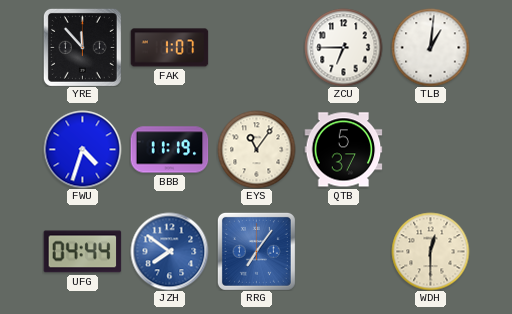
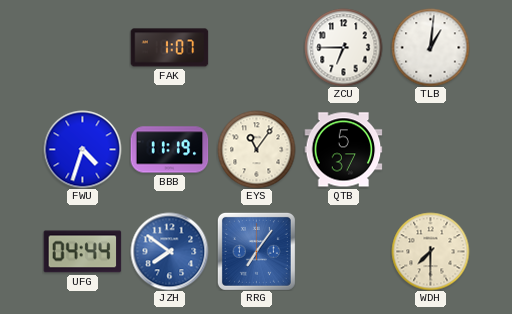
YRE: 11:53 -> none (82, 47)
WDH: 12:30 -> 7:30 (430, 251)
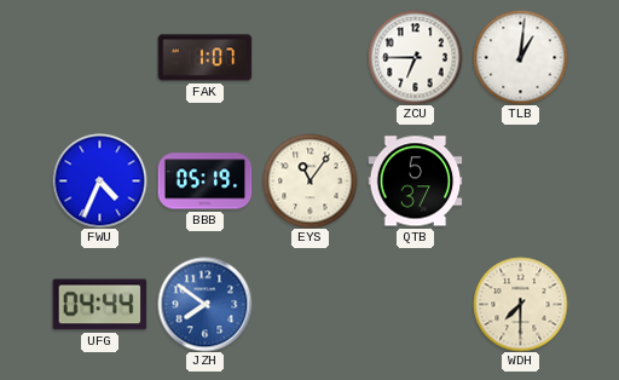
FWU: 4:33 -> 4:34 (99, 180)
BBB: 11:19 -> 05:19 (204, 182)
RRG: 7:06 -> none (256, 251)
